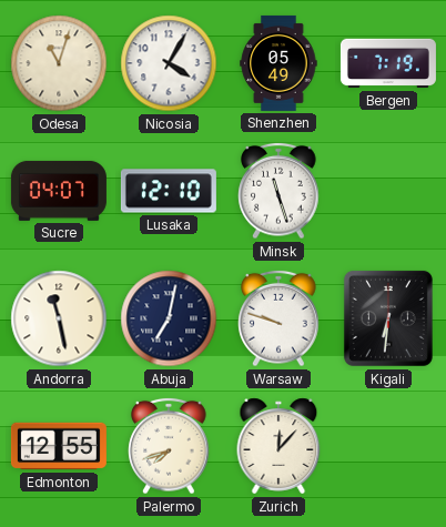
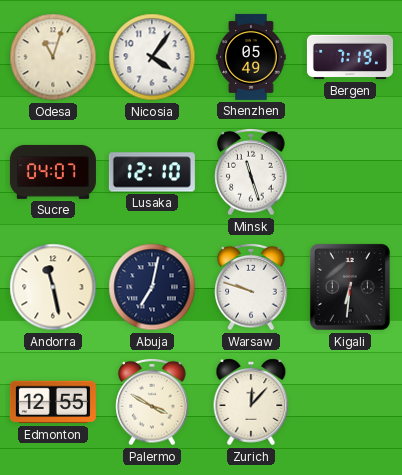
Nicosia: 4:05 -> 4:06 (152, 57)
Palermo: 7:42 -> 3:50 (152, 402)
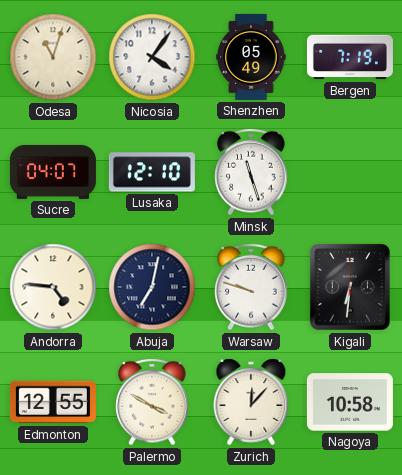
Andorra: 11:28 -> 4:46 (53, 287)
Nagoya: none -> 10:58 (350, 402)
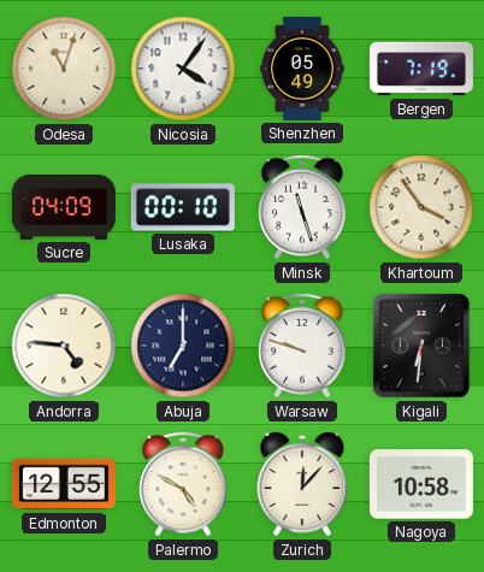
Sucre: 04:07 -> 04:09 (64, 207)
Lusaka: 12:10 -> 00:10 (183, 207)
Khartoum: none -> 3:54 (421, 207)
Abuja: 7:02 -> 7:00 (183, 346)
Palermo: 3:50 -> 4:50 (183, 484)
